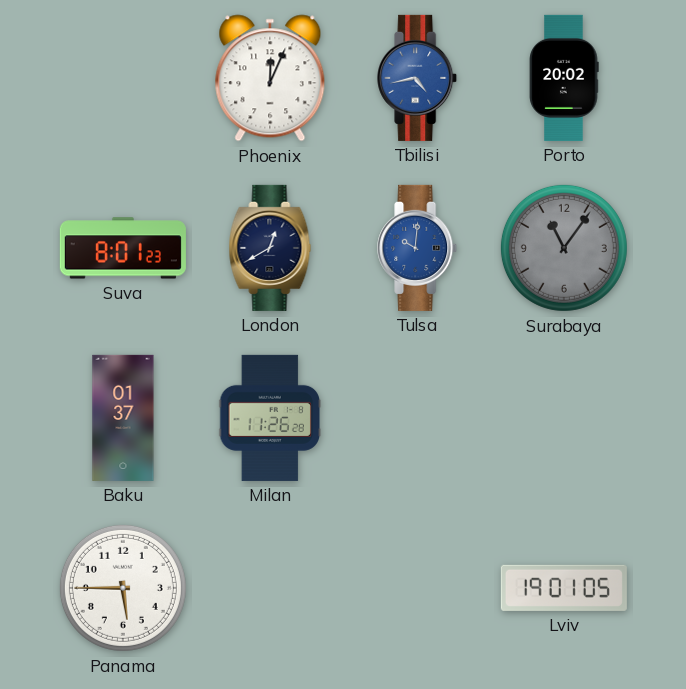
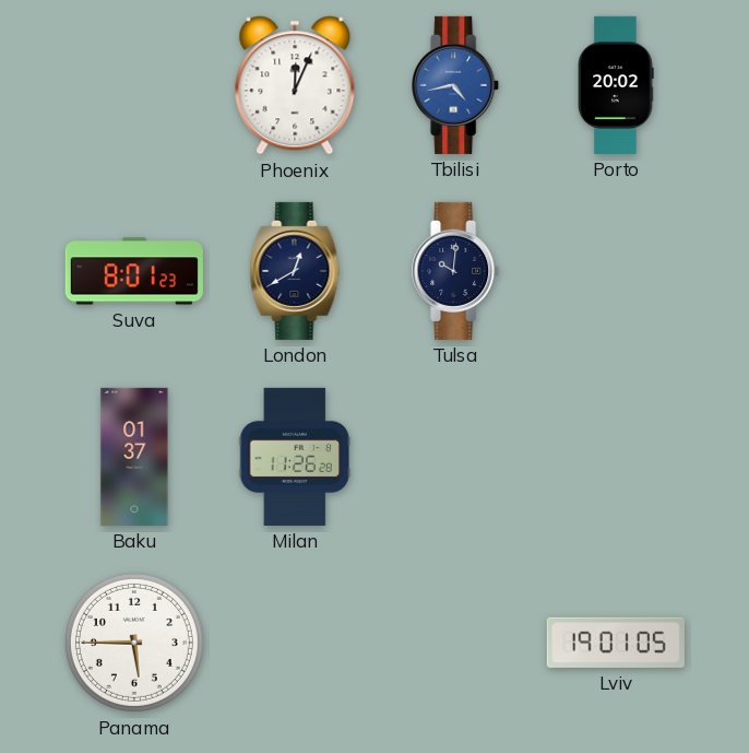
Tulsa dial: blue -> navy (456, 271)
Surabaya: 11:06 -> none (564, 248)
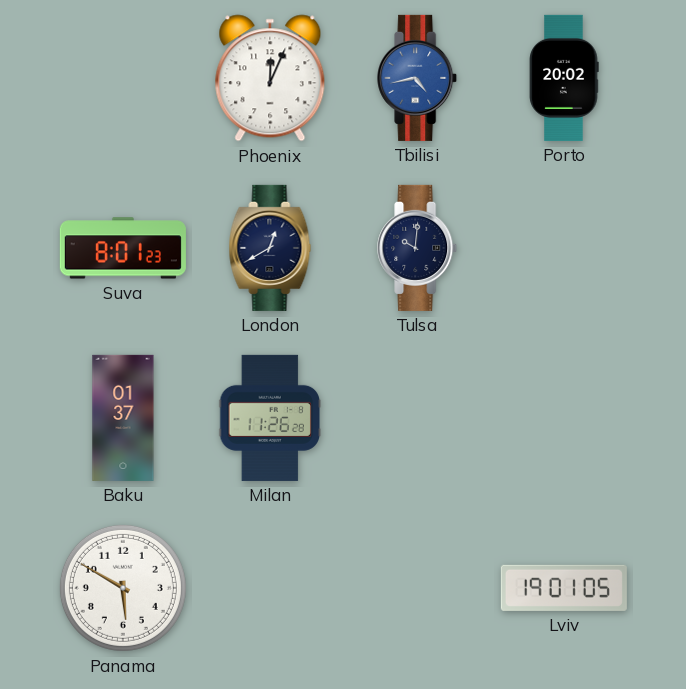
Panama: 5:45 -> 5:50 (123, 588)
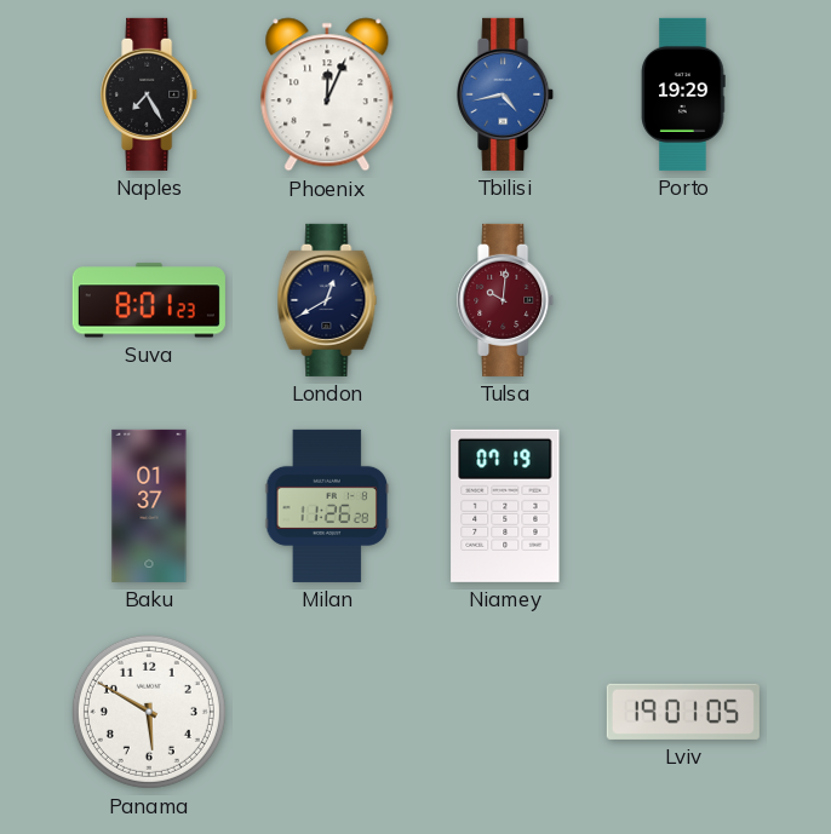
Naples: none -> 7:25 (150, 94)
Porto: 20:02 -> 19:29 (683, 94)
Tulsa dial: navy -> burgundy (506, 300)
Niamey: none -> 07:19 (505, 506)
